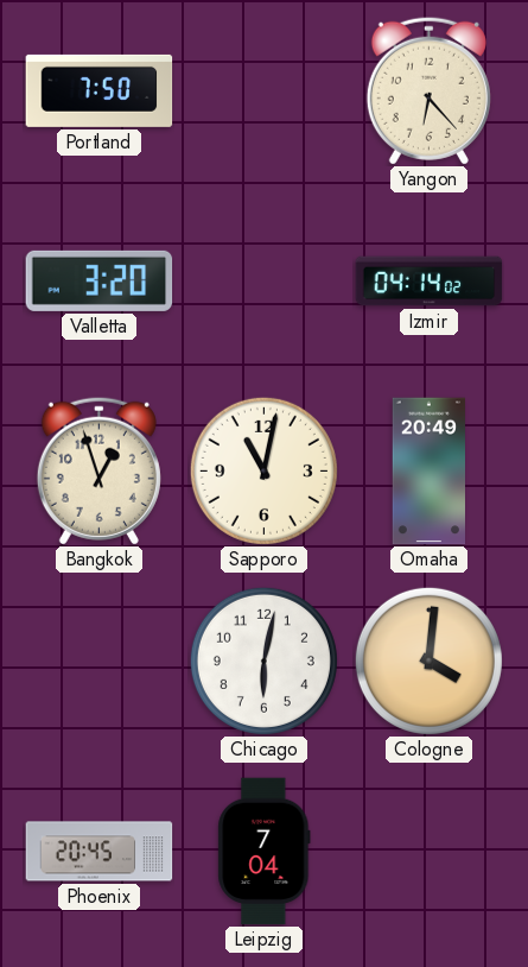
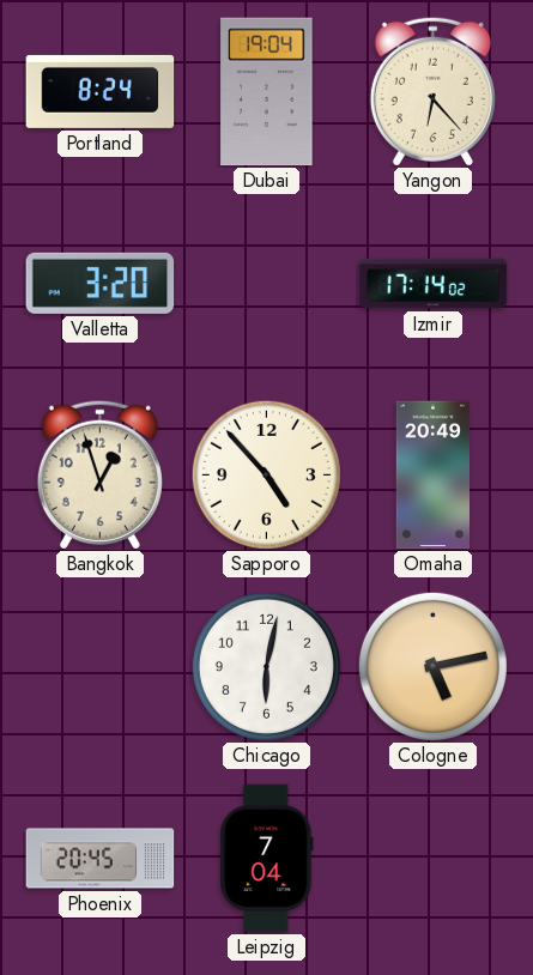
Portland: 7:50 -> 8:24 (101, 91)
Dubai: none -> 19:04 (267, 92)
Izmir: 04:14 -> 17:14 (434, 284)
Sapporo: 11:02 -> 4:53 (266, 474)
Cologne: 4:01 -> 5:13 (432, 666)
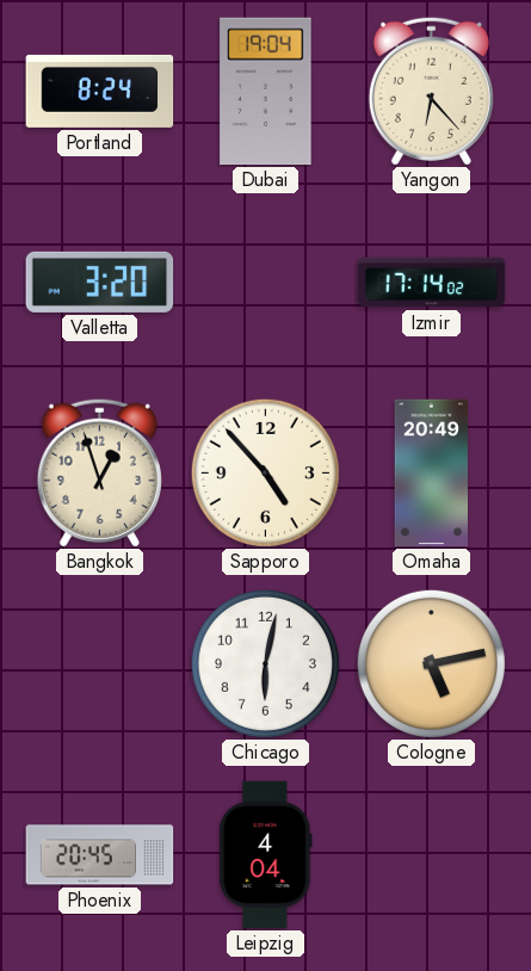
Leipzig: 7:04 -> 4:04 (266, 855)
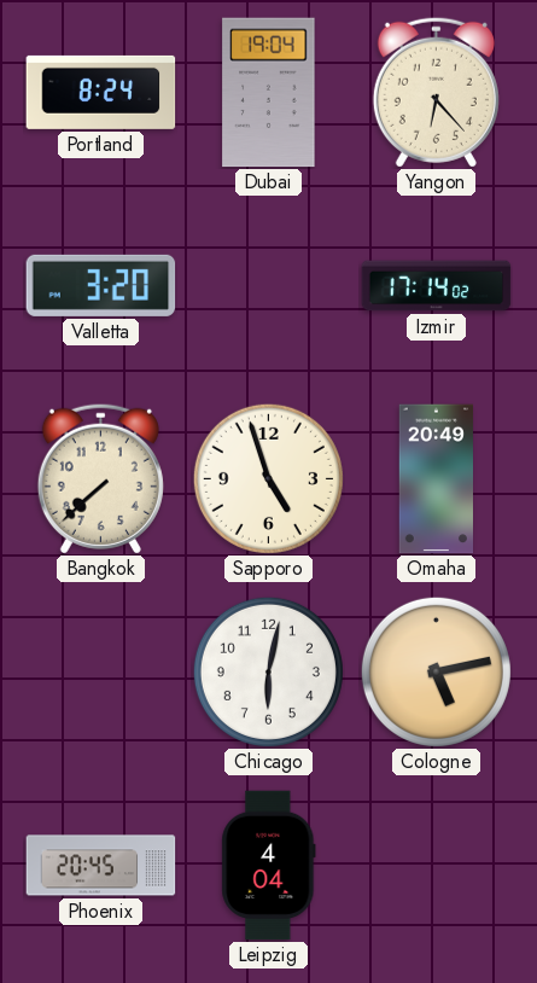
Bangkok: 12:57 -> 7:38 (100, 478)
Sapporo: 4:53 -> 4:57 (268, 478)
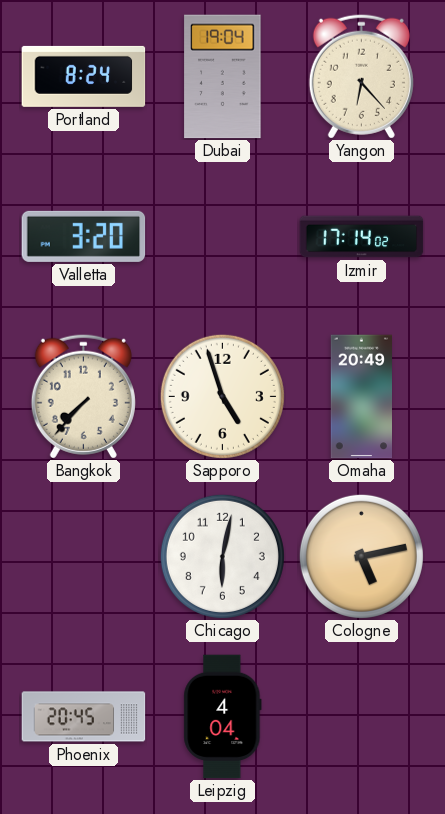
Bangkok: 7:38 -> 7:37 (83, 396)
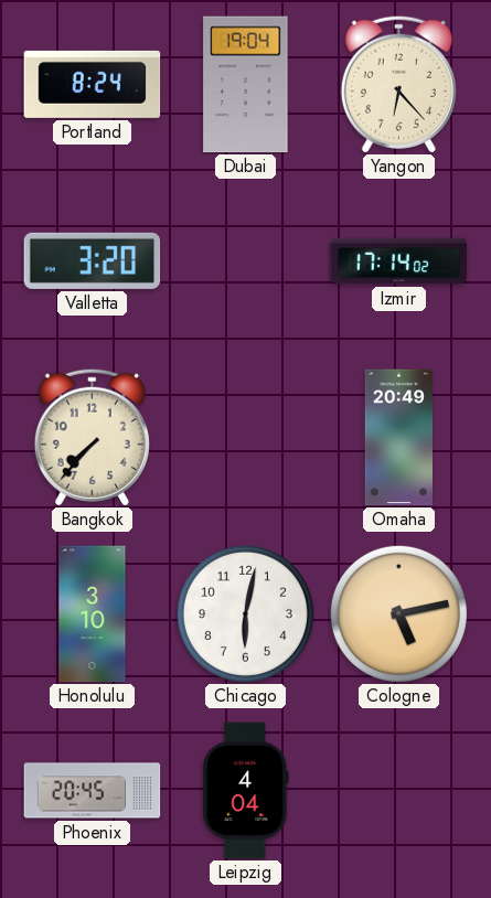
Sapporo: 4:57 -> none (222, 396)
Honolulu: none -> 3:10 (93, 614)
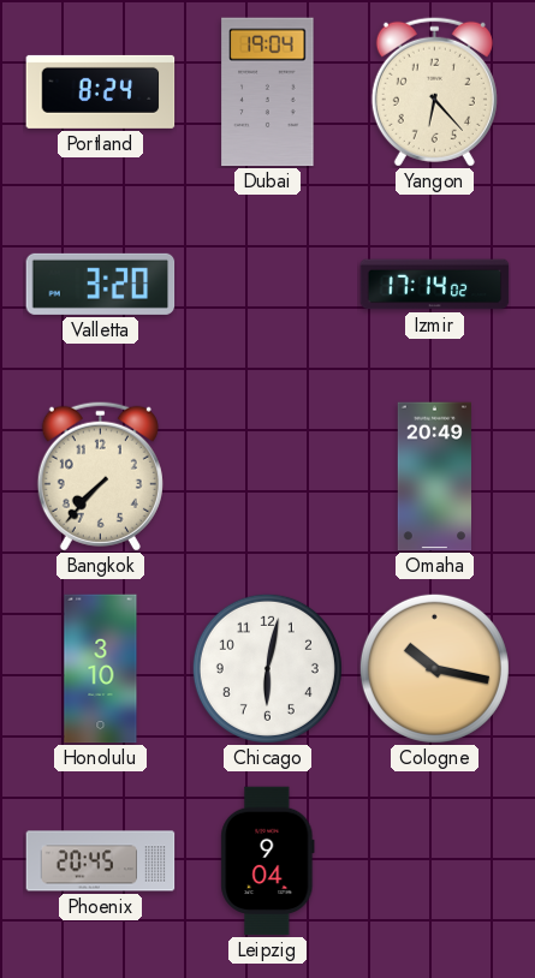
Cologne: 5:13 -> 10:17 (434, 668)
Leipzig: 4:04 -> 9:04 (268, 861)
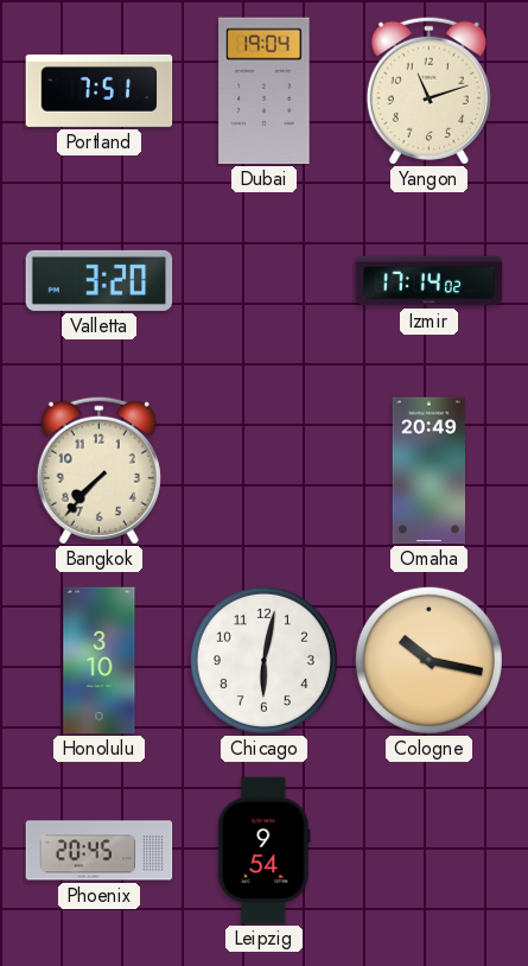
Portland: 8:24 -> 7:51 (100, 90)
Yangon: 6:23 -> 11:12 (428, 90)
Leipzig: 9:04 -> 9:54 (265, 851)
